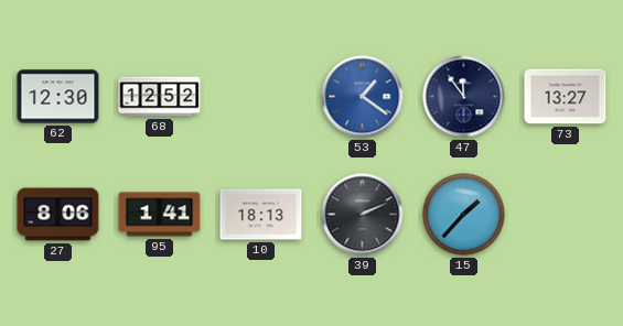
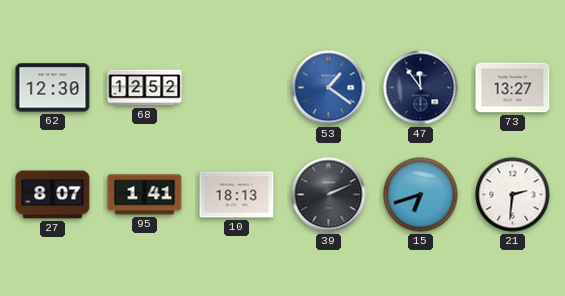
27: 8:06 -> 8:07 (53, 195)
15: 1:37 -> 6:42 (421, 195)
21: none -> 2:31 (513, 195)
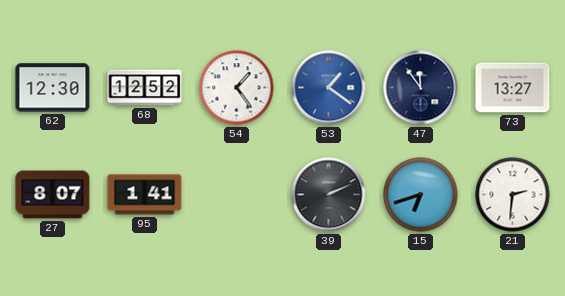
54: none -> 1:24 (237, 88)
10: 18:13 -> none (237, 195)
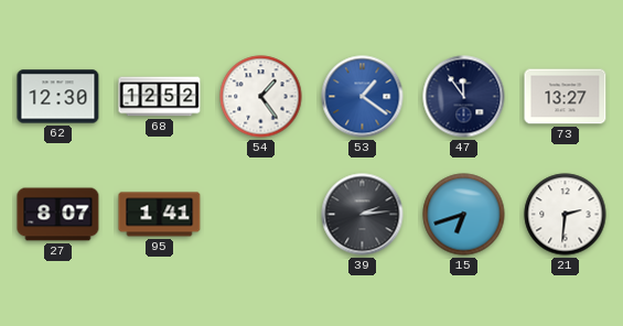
39: 2:11 -> 2:14 (363, 215)
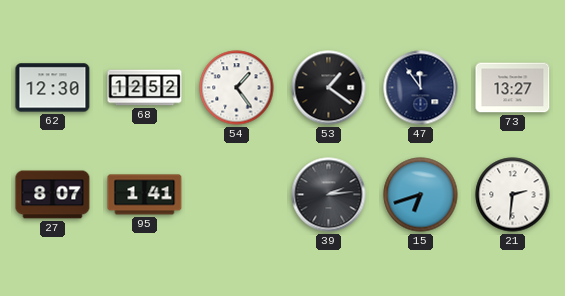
53 dial: blue -> black (329, 88)
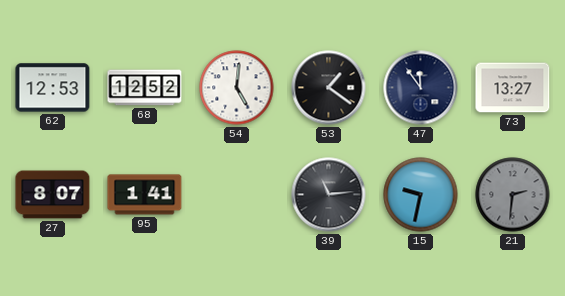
62: 12:30 -> 12:53 (53, 88)
54: 1:24 -> 5:01 (237, 88)
39: 2:14 -> 11:14 (329, 195)
15: 6:42 -> 9:32 (421, 195)
21 dial: white -> grey (513, 195)
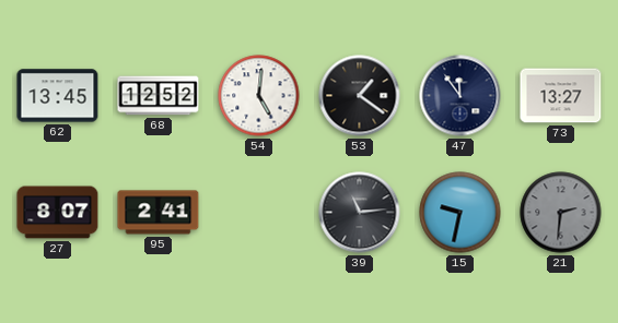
62: 12:53 -> 13:45 (58, 96)
95: 1:41 -> 2:41 (159, 213)
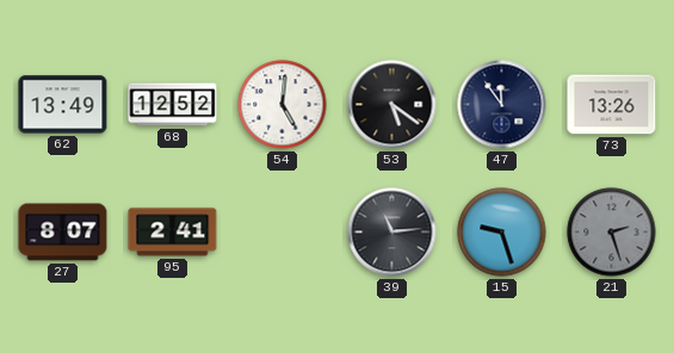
62: 13:45 -> 13:49 (63, 105)
53: 1:21 -> 5:21 (392, 105)
73: 13:27 -> 13:26 (612, 105)
15: 9:32 -> 9:27 (502, 233)
21: 2:31 -> 2:27 (612, 233)
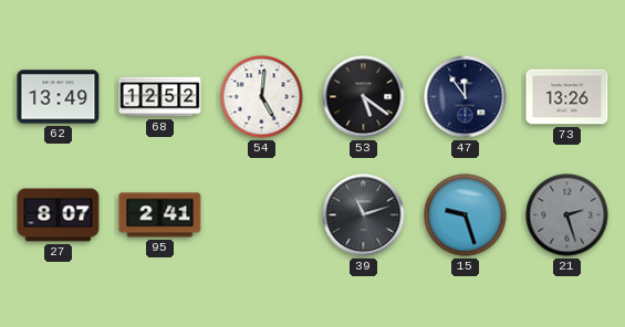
39: 11:14 -> 11:12 (364, 215)
